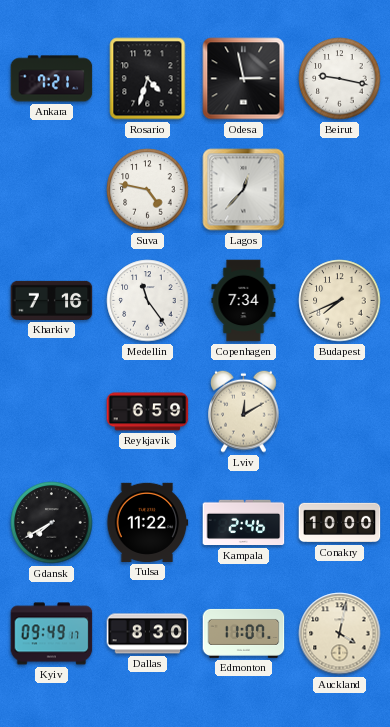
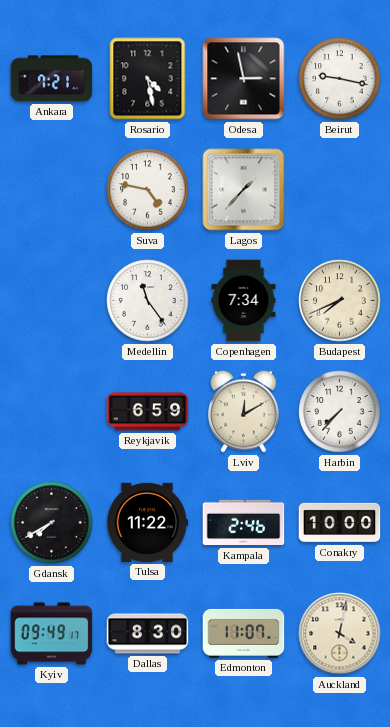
Rosario: 4:33 -> 4:28 (148, 79)
Lagos: 12:37 -> 1:37 (244, 190)
Kharkiv: 7:16 -> none (52, 300)
Harbin: none -> 7:37 (340, 412)
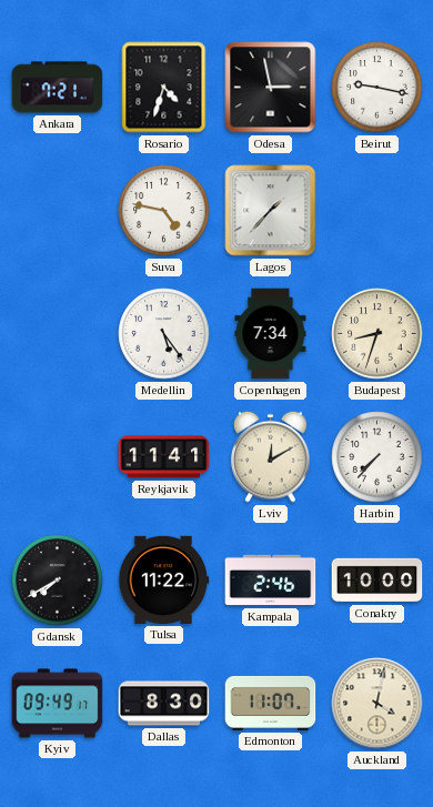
Rosario: 4:28 -> 4:33 (164, 88)
Medellin: 11:24 -> 5:24 (164, 334)
Budapest: 7:41 -> 8:33 (377, 334)
Reykjavik: 6:59 -> 11:41 (164, 457)
